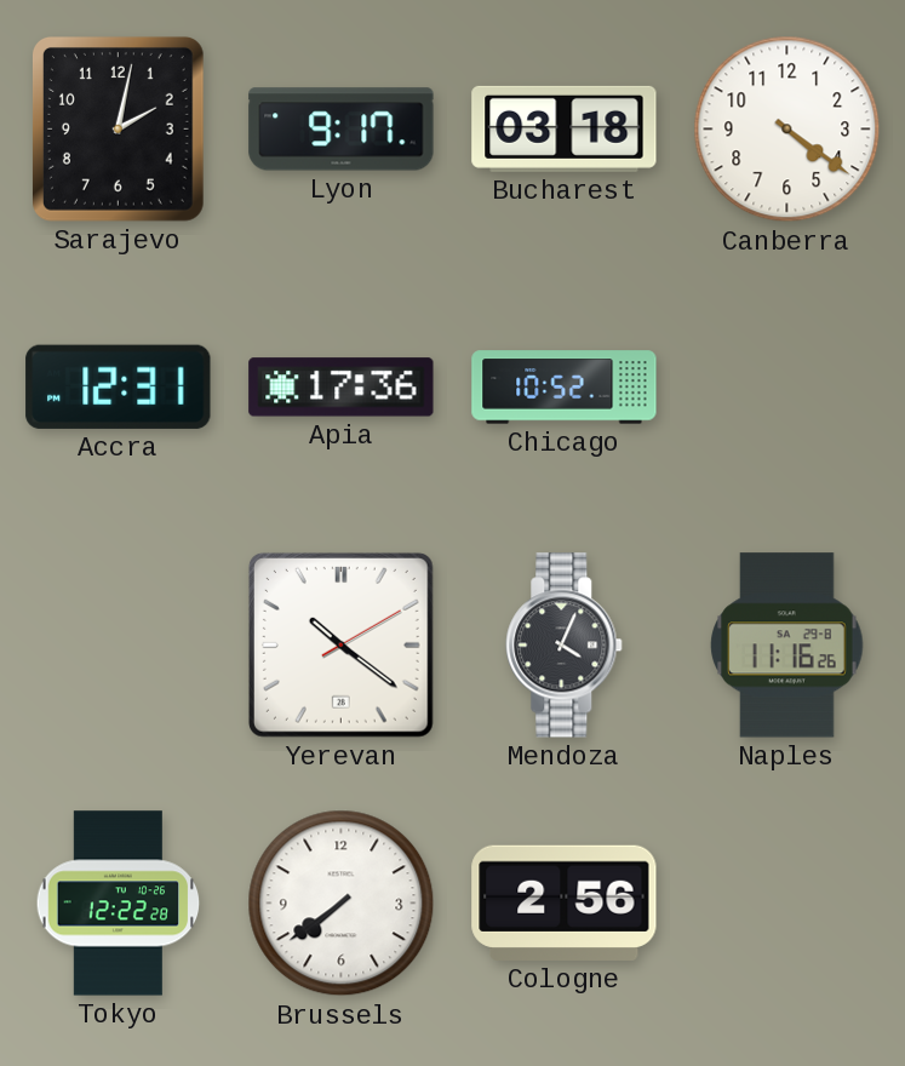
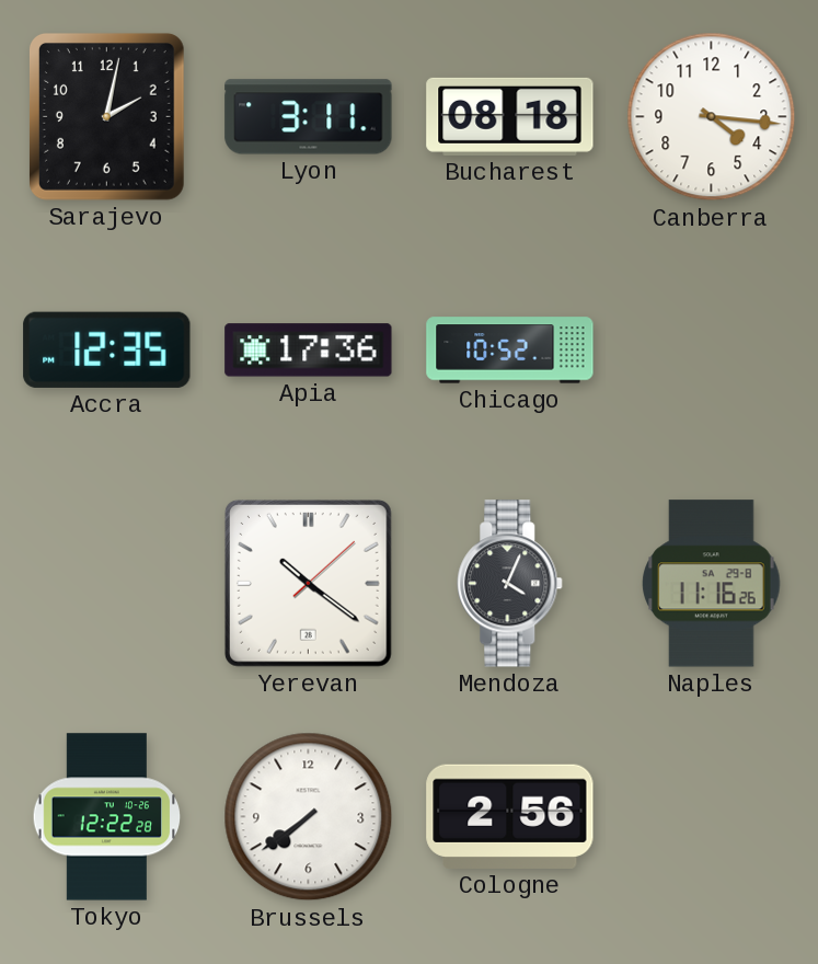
Lyon: 9:17 -> 3:11 (309, 117)
Bucharest: 03:18 -> 08:18 (510, 116)
Canberra: 4:21 -> 4:16 (712, 117)
Accra: 12:31 -> 12:35 (107, 349)
Yerevan: 10:21:10 -> 10:21:08 (308, 583)
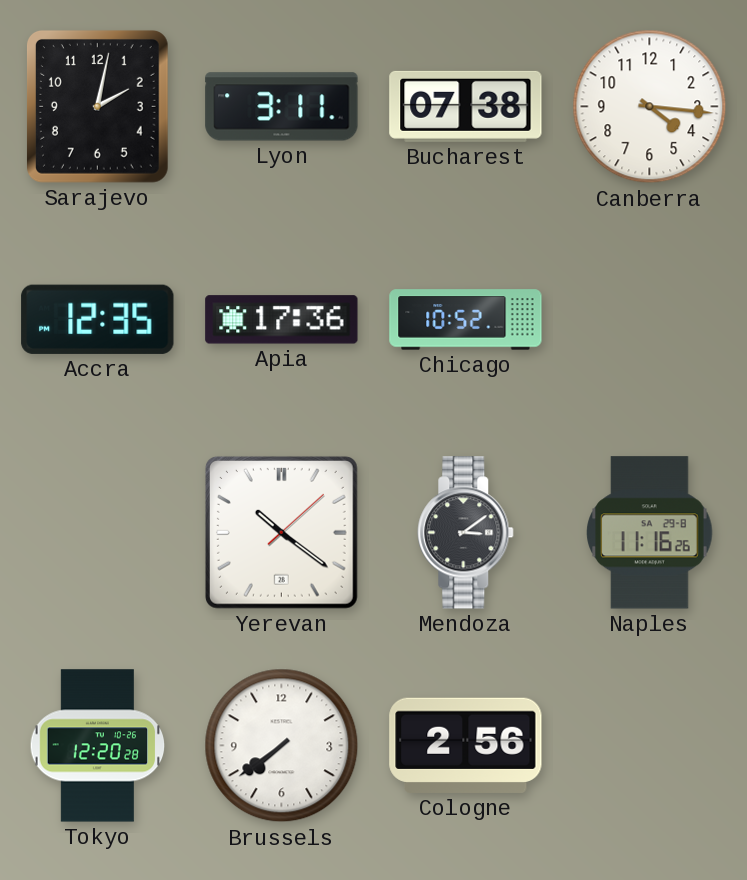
Bucharest: 08:18 -> 07:38 (466, 106)
Mendoza: 4:04 -> 3:09 (466, 533)
Tokyo: 12:22 -> 12:20 (98, 746)
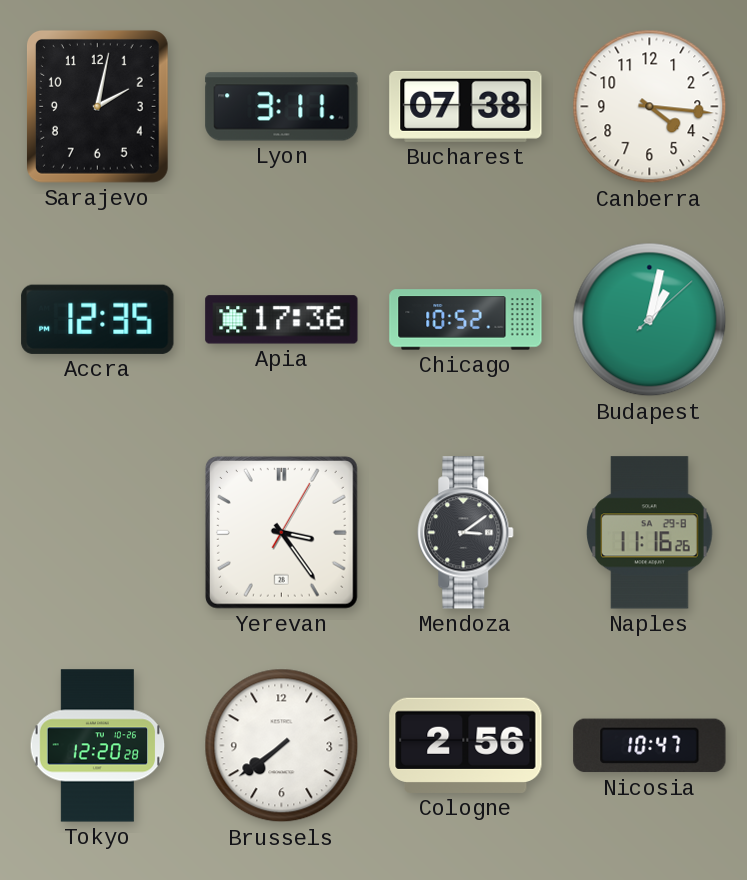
Budapest: none -> 1:02 (650, 320)
Yerevan: 10:21 -> 3:24 (281, 532)
Nicosia: none -> 10:47 (650, 746)
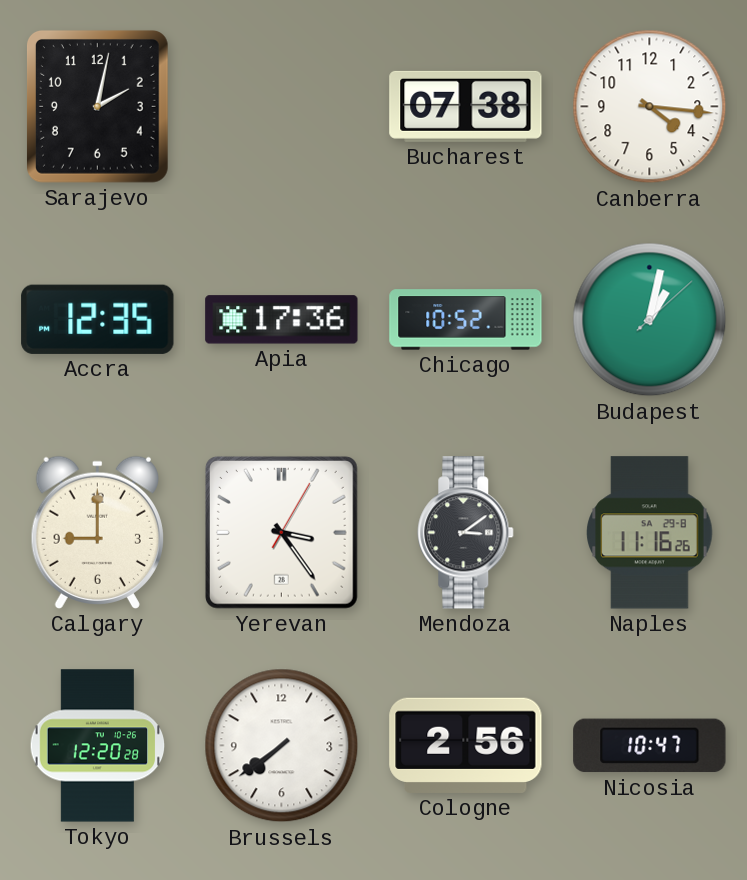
Lyon: 3:11 -> none (282, 107)
Calgary: none -> 9:00 (97, 532)
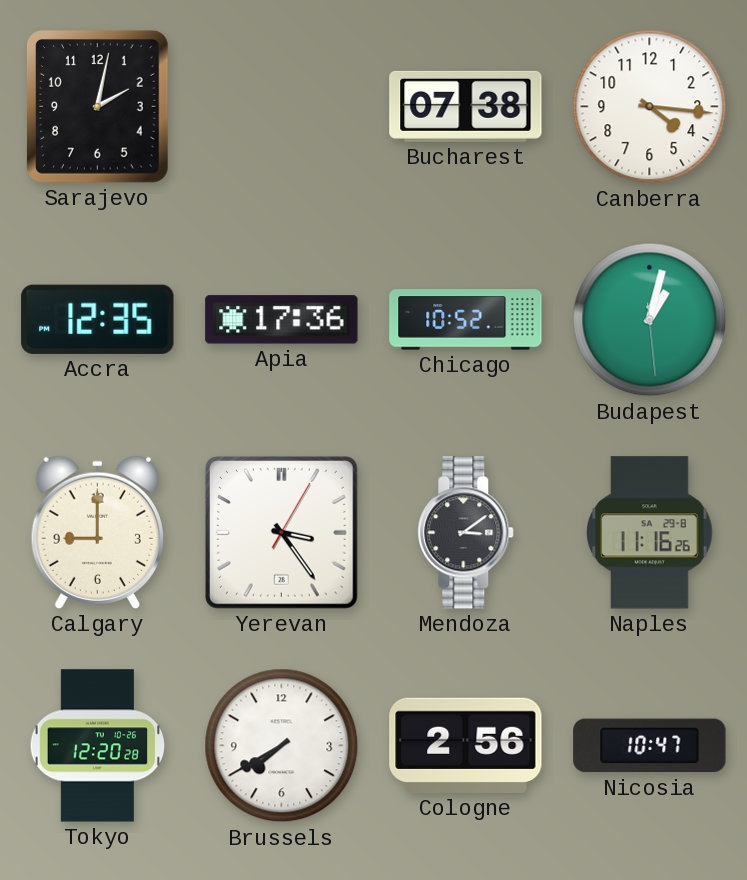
Budapest: 1:02:08 -> 1:02:29 (650, 320)
Brussels: 7:39 -> 7:40 (282, 746)
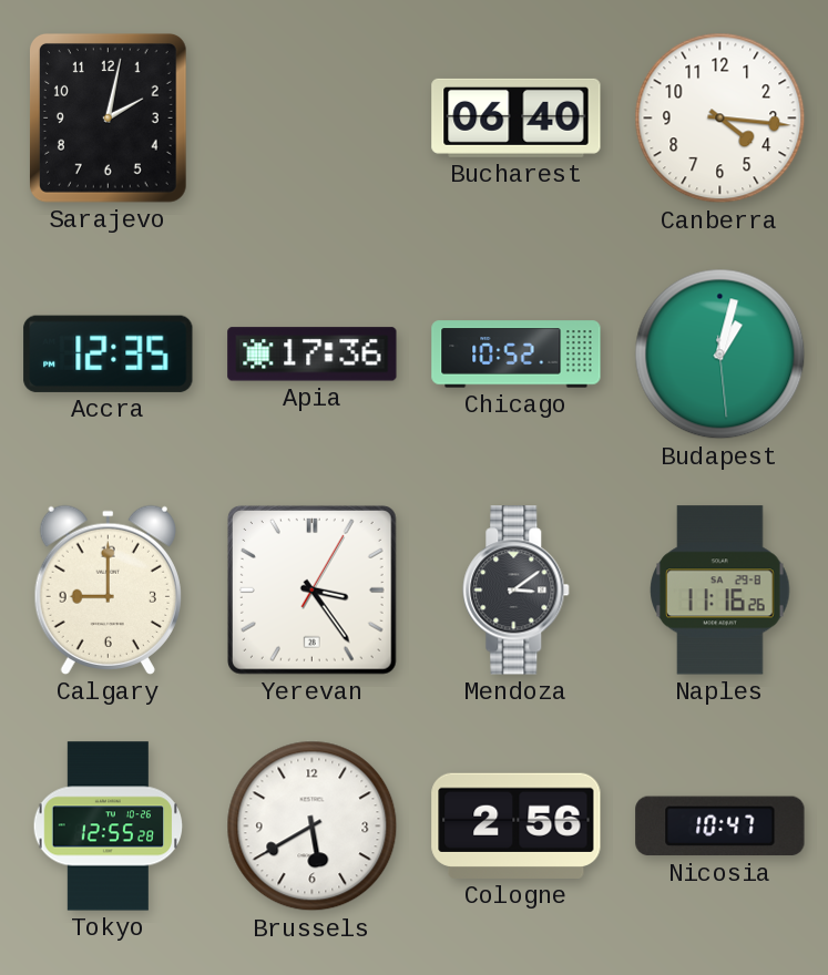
Bucharest: 07:38 -> 06:40 (517, 117)
Tokyo: 12:20 -> 12:55 (109, 827)
Brussels: 7:40 -> 5:40 (313, 827)
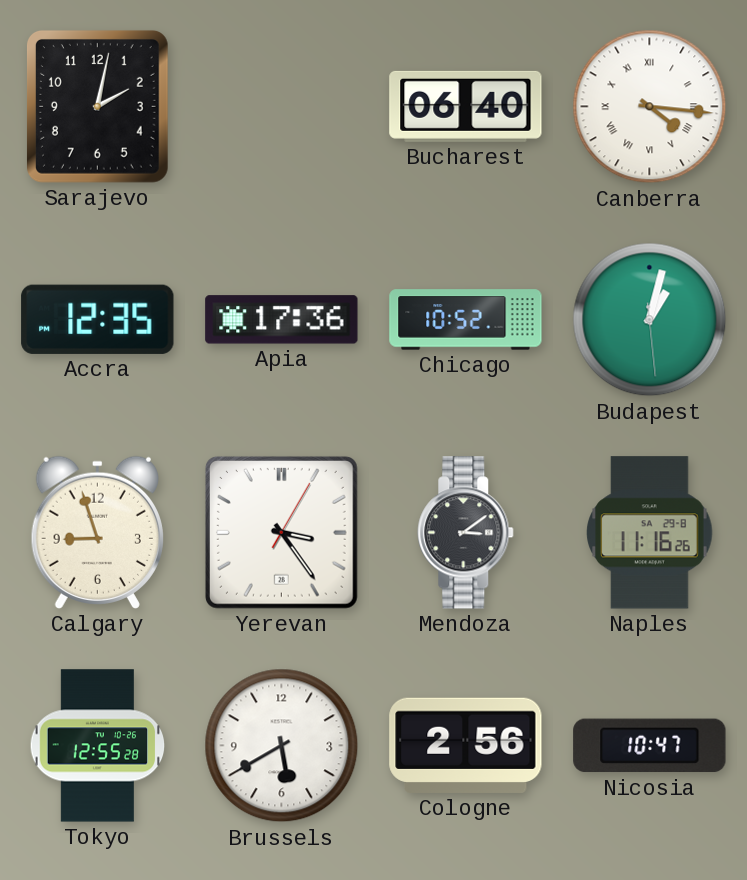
Canberra numerals: Arabic -> Roman (650, 107)
Calgary: 9:00 -> 8:57 (97, 532)
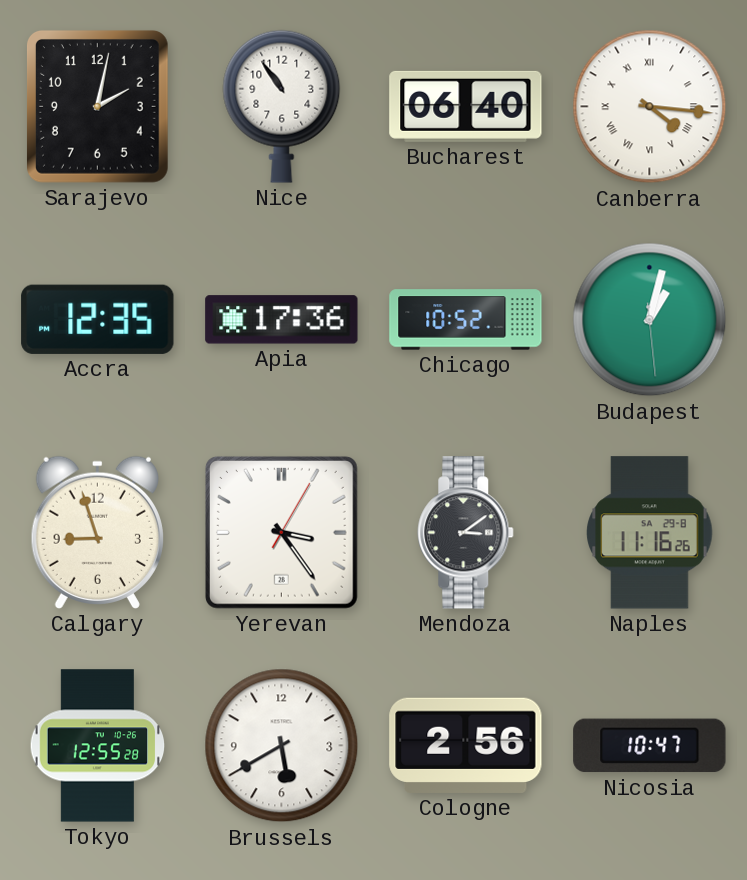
Nice: none -> 10:54 (282, 106)
